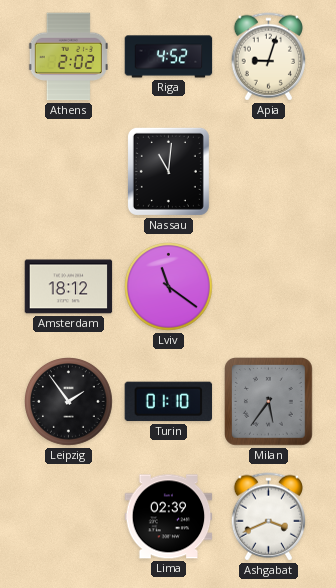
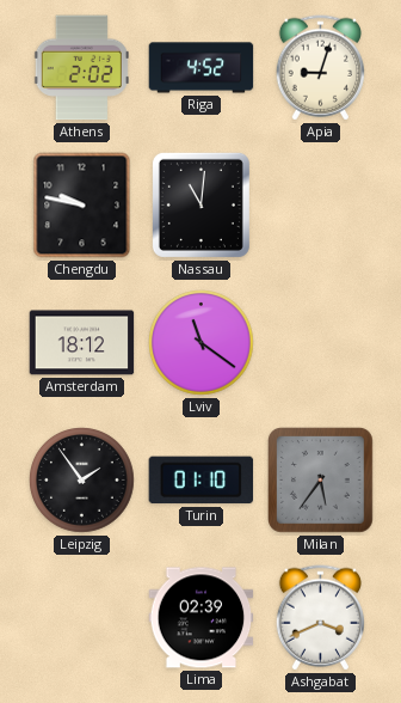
Chengdu: none -> 9:47 (82, 206)
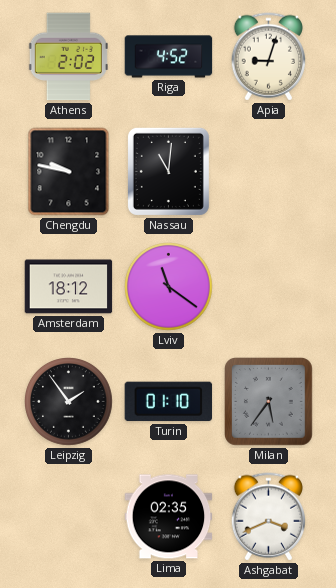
Lima: 02:39 -> 02:35 (169, 517)
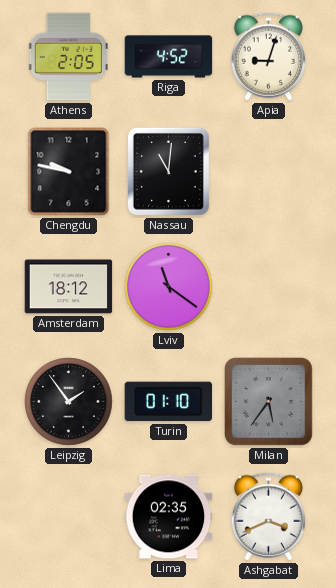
Athens: 2:02 -> 2:05 (68, 57)
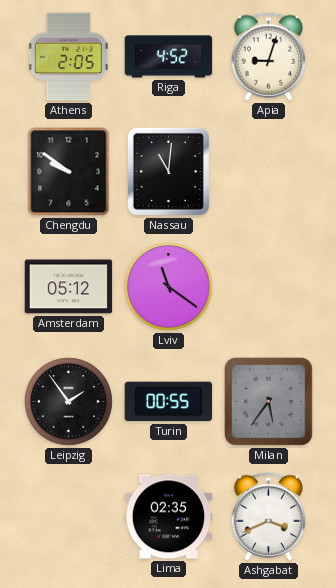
Chengdu: 9:47 -> 9:51 (69, 172)
Amsterdam: 18:12 -> 05:12 (69, 287)
Turin: 01:10 -> 00:55 (169, 402)
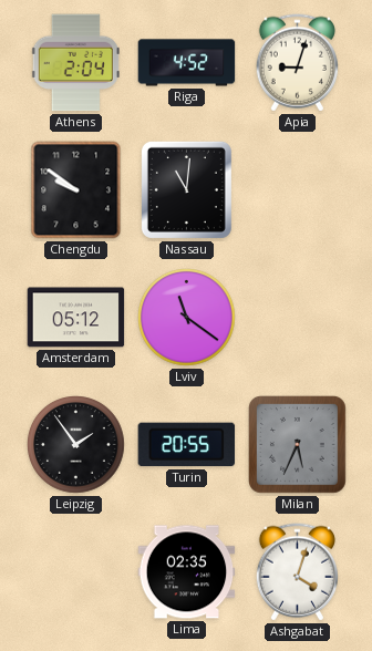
Athens: 2:05 -> 2:04 (75, 63)
Turin: 00:55 -> 20:55 (187, 445)
Milan: 5:36 -> 5:34 (298, 445)
Ashgabat: 3:41 -> 4:03 (297, 572)
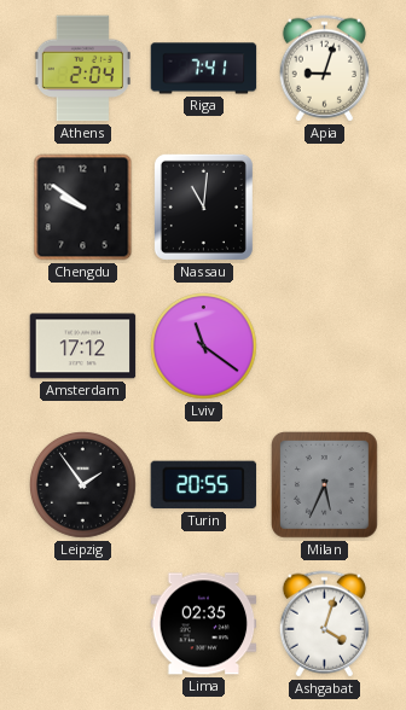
Riga: 4:52 -> 7:41 (204, 69)
Amsterdam: 05:12 -> 17:12 (83, 347)
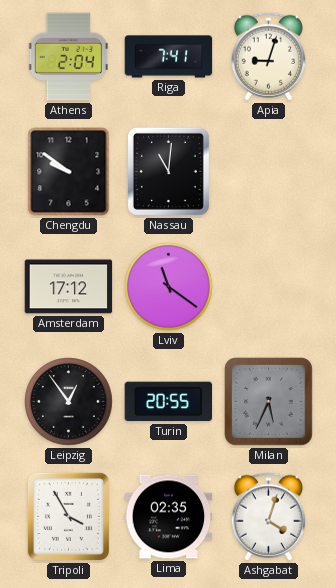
Leipzig: 1:54 -> 12:54 (69, 402)
Tripoli: none -> 3:55 (68, 516)
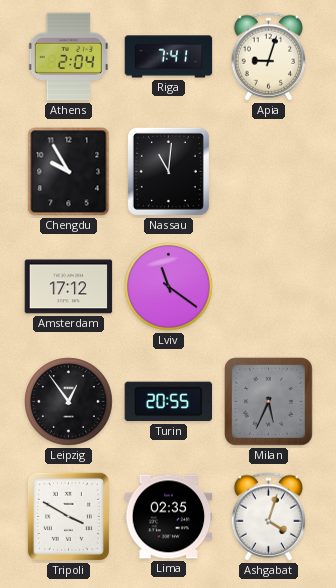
Chengdu: 9:51 -> 9:55 (69, 172)
Tripoli: 3:55 -> 3:50 (68, 516)
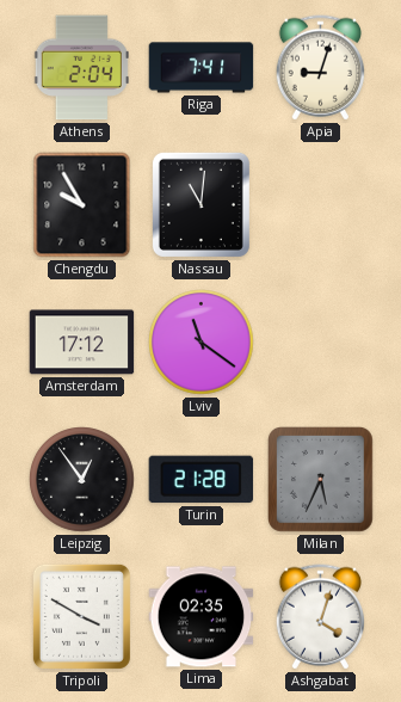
Turin: 20:55 -> 21:28 (202, 480)
